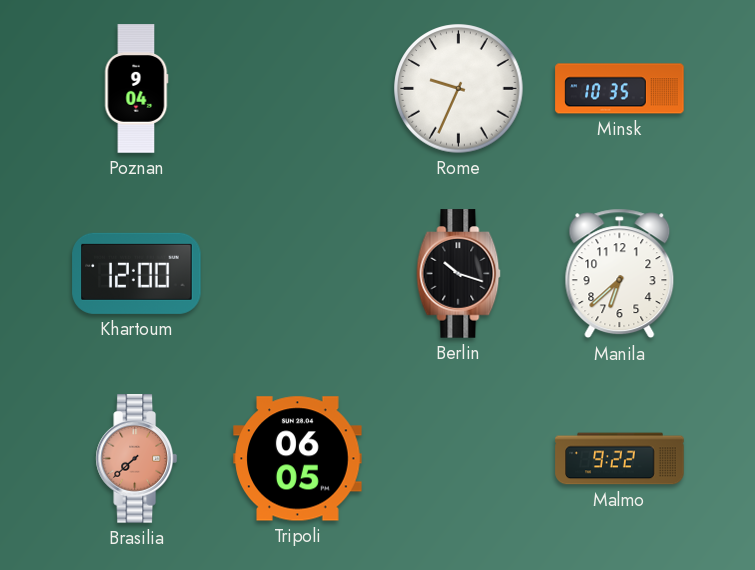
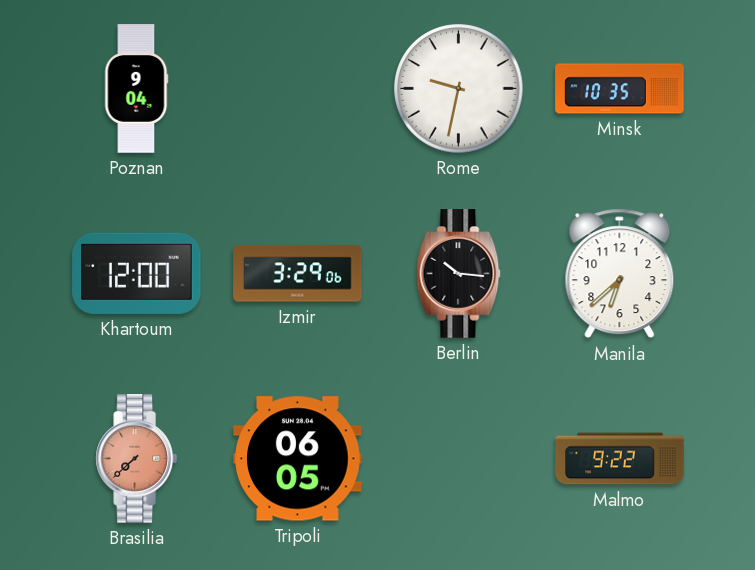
Rome: 9:34 -> 9:32 (459, 89)
Izmir: none -> 3:29 (298, 274)
Berlin: 10:18 -> 10:16 (459, 274)
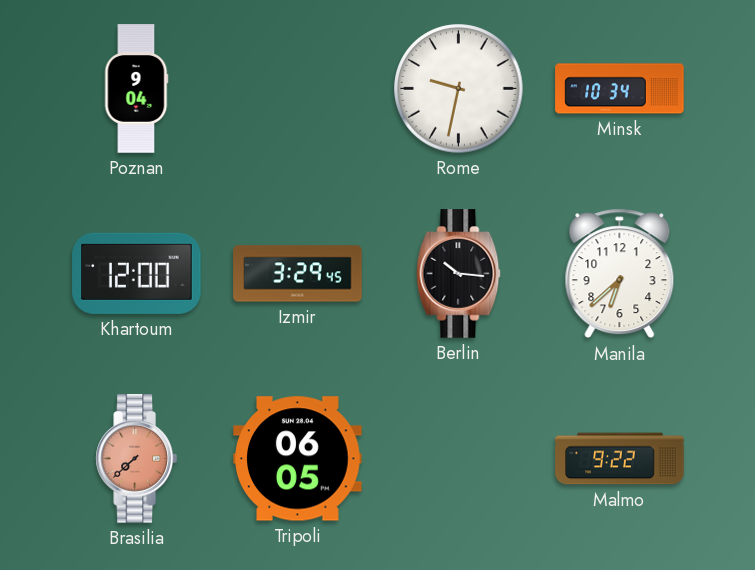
Minsk: 10:35 -> 10:34 (620, 89)
Izmir: 3:29:06 -> 3:29:45 (298, 274)
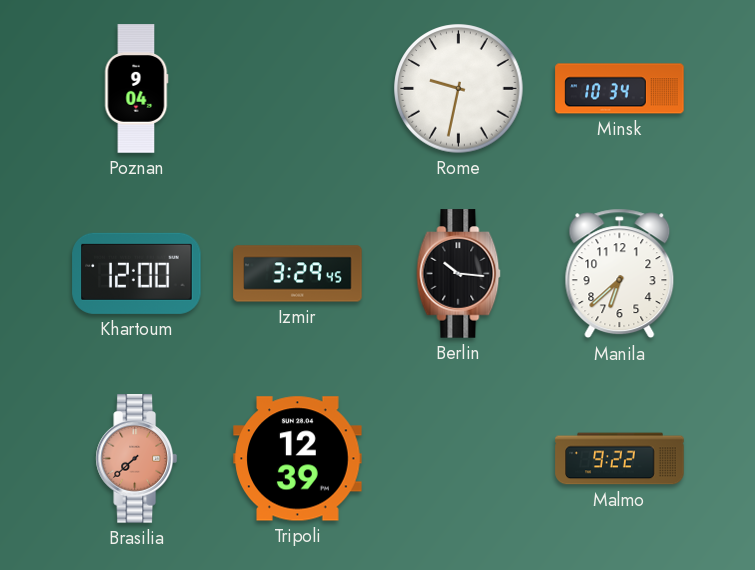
Tripoli: 06:05 -> 12:39 (298, 459)
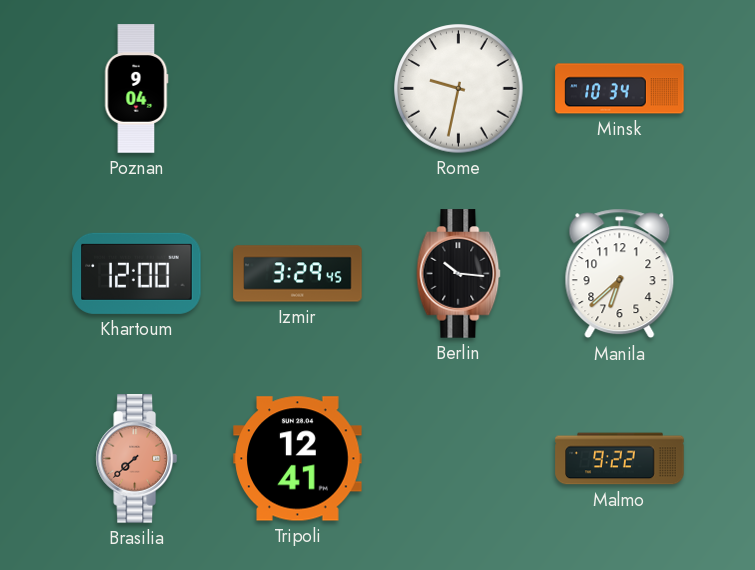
Tripoli: 12:39 -> 12:41 (298, 459)
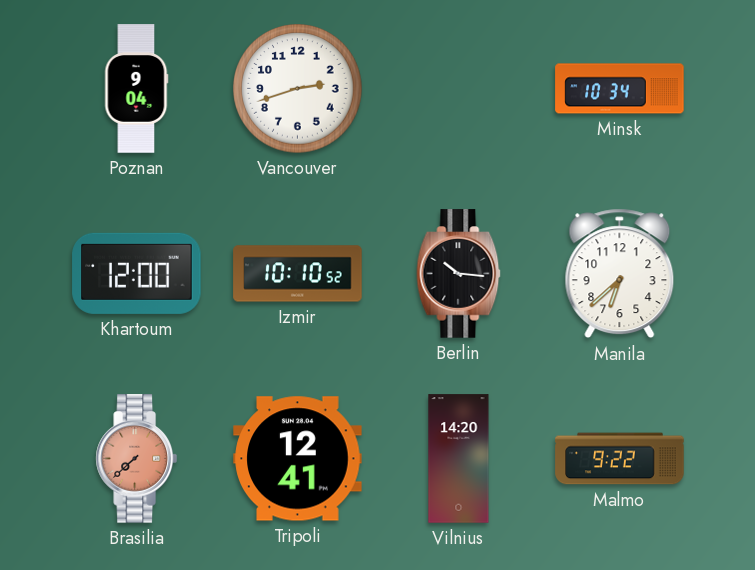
Vancouver: none -> 2:42 (298, 89)
Rome: 9:32 -> none (459, 89)
Izmir: 3:29 -> 10:10 (298, 274)
Vilnius: none -> 14:20 (459, 459)
